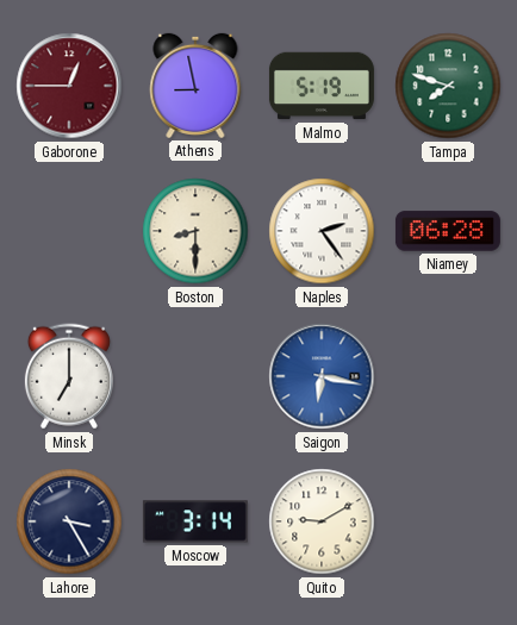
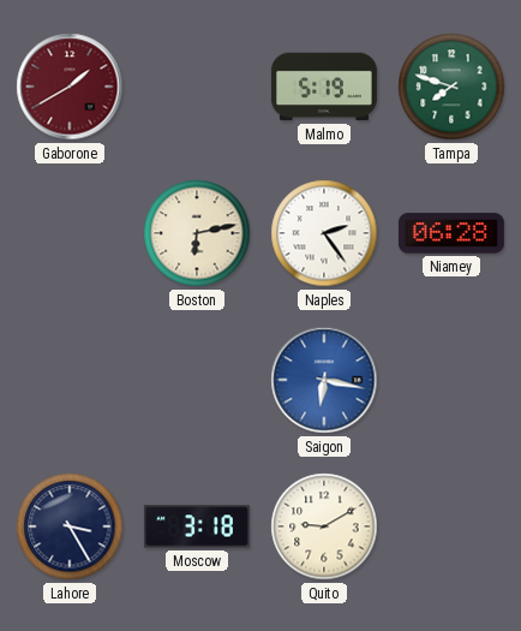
Gaborone: 12:45 -> 1:40 (70, 87)
Athens: 8:58 -> none (195, 86)
Boston: 8:30 -> 6:13 (197, 233)
Minsk: 7:00 -> none (69, 376)
Moscow: 3:14 -> 3:18 (197, 526)
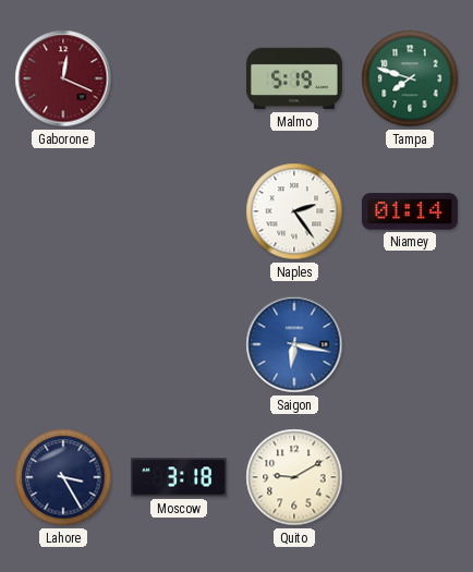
Gaborone: 1:40 -> 12:19 (63, 78)
Boston: 6:13 -> none (197, 233)
Niamey: 06:28 -> 01:14 (410, 211)
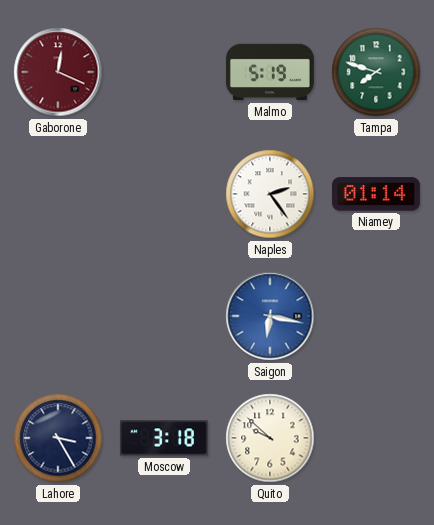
Quito: 9:10 -> 9:52 (270, 438)
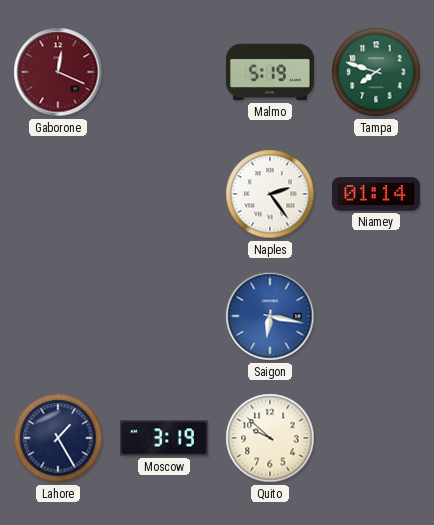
Lahore: 3:25 -> 1:25 (58, 438)
Moscow: 3:18 -> 3:19 (164, 438)
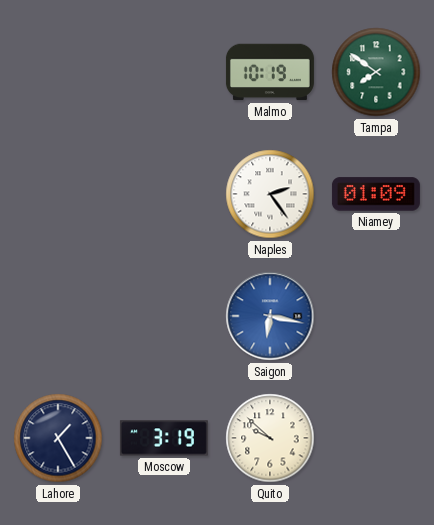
Gaborone: 12:19 -> none (58, 72)
Malmo: 5:19 -> 10:19 (270, 72)
Tampa: 7:48 -> 7:51 (376, 72)
Niamey: 01:14 -> 01:09 (376, 194)
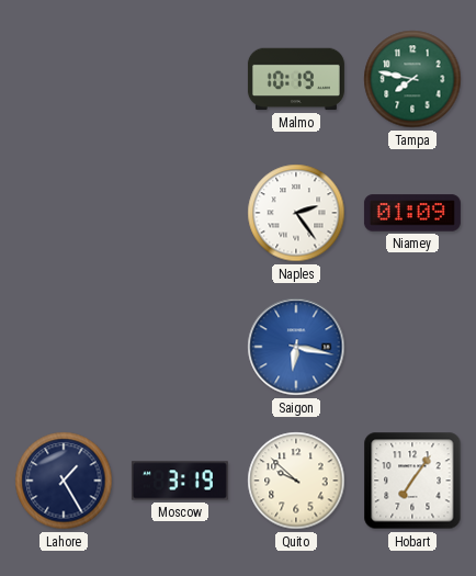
Tampa: 7:51 -> 7:47 (412, 79)
Hobart: none -> 7:06 (412, 481)
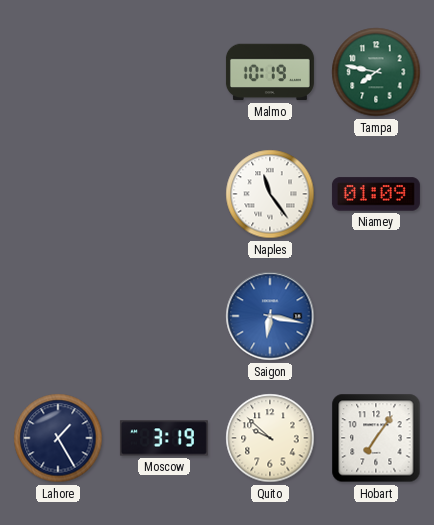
Naples: 2:24 -> 11:24 (270, 194)
